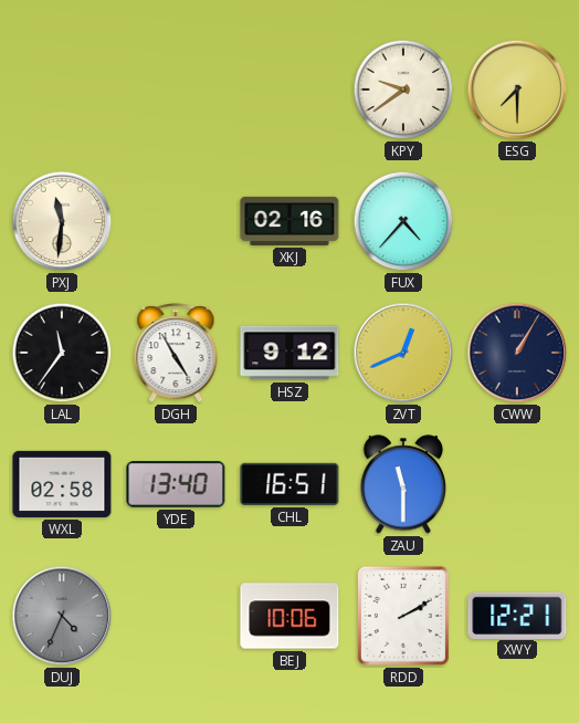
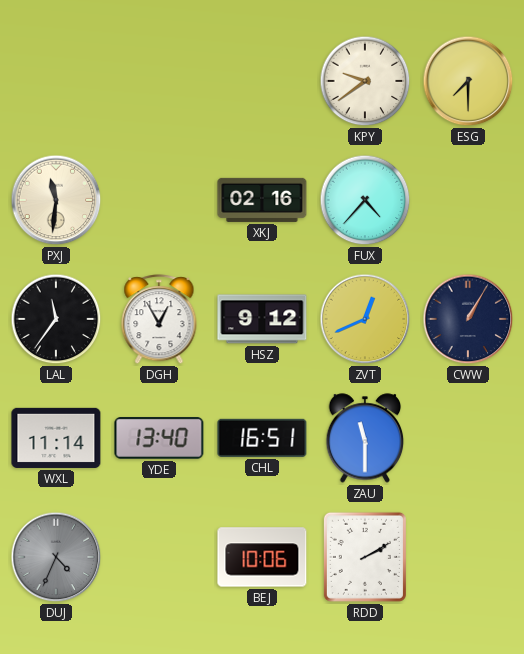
DGH: 4:55 -> 12:55 (159, 320)
WXL: 02:58 -> 11:14 (56, 438)
XWY: 12:21 -> none (517, 615)
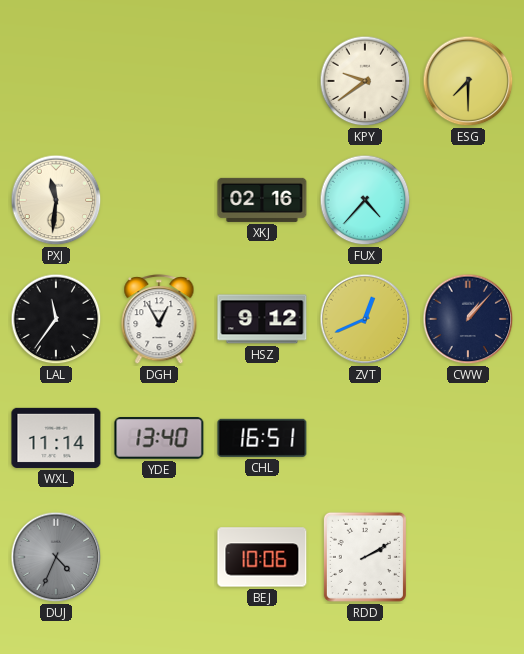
CWW: 1:05 -> 1:07 (468, 319)
ZAU: 11:30 -> none (365, 438)
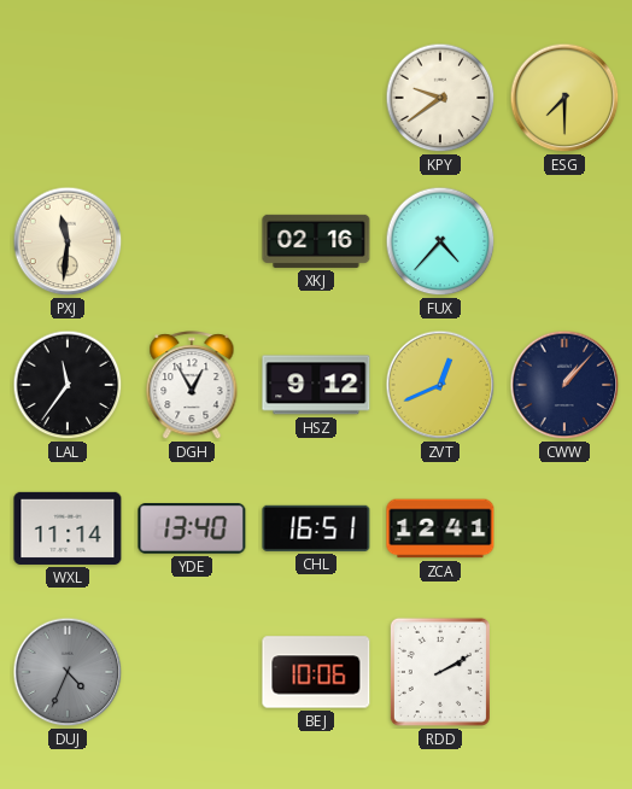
ZCA: none -> 12:41 (440, 528)
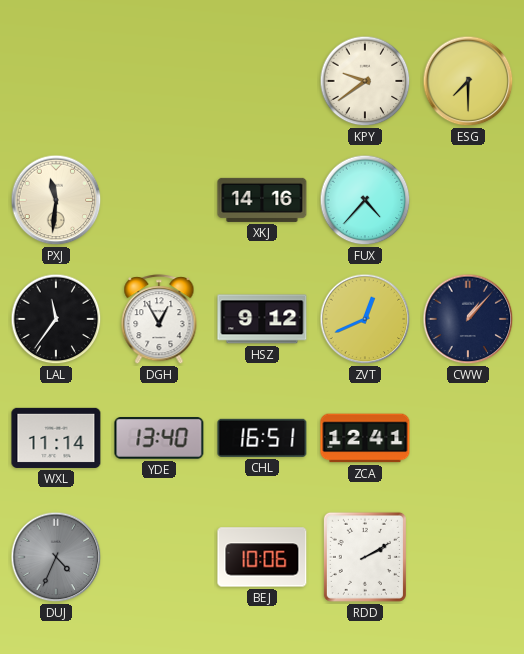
XKJ: 02:16 -> 14:16 (262, 200)
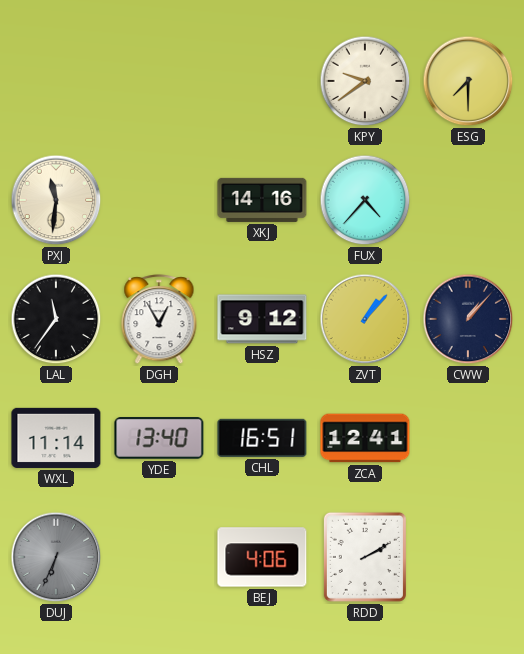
ZVT: 12:41 -> 1:07 (365, 319)
DUJ: 4:34 -> 6:34 (56, 557)
BEJ: 10:06 -> 4:06 (262, 557)
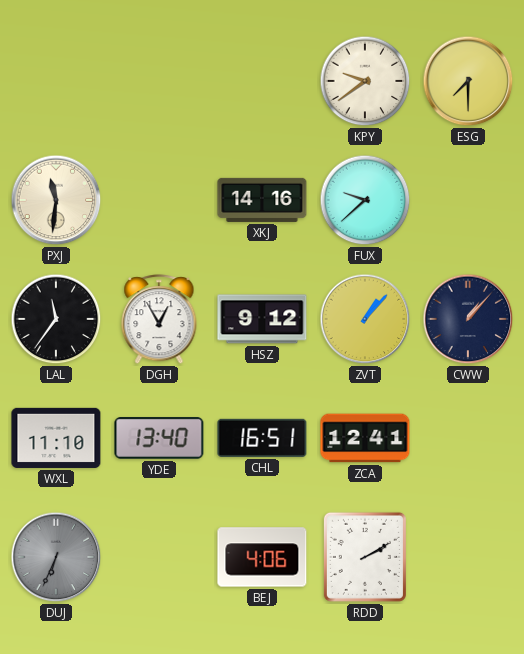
FUX: 4:37 -> 9:38 (365, 200)
WXL: 11:14 -> 11:10 (56, 438)
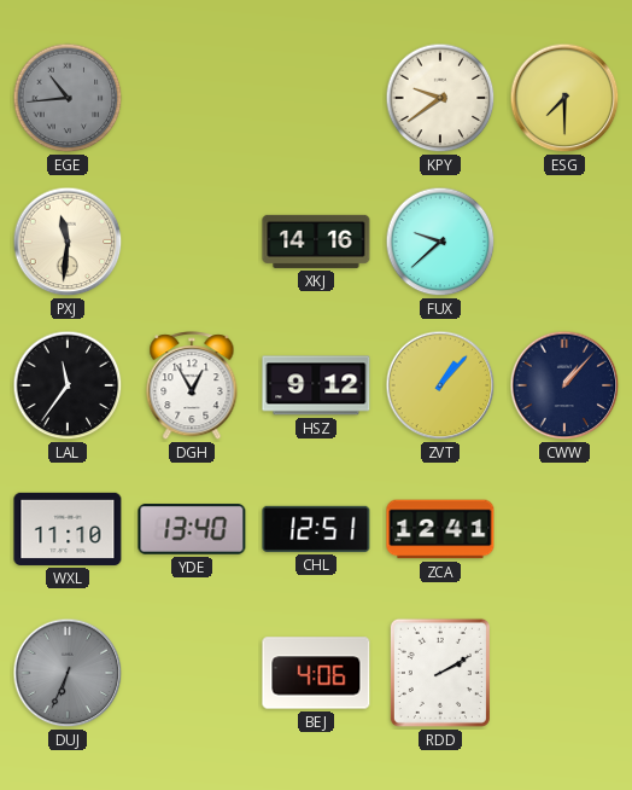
EGE: none -> 10:44 (68, 98)
CHL: 16:51 -> 12:51 (316, 529)
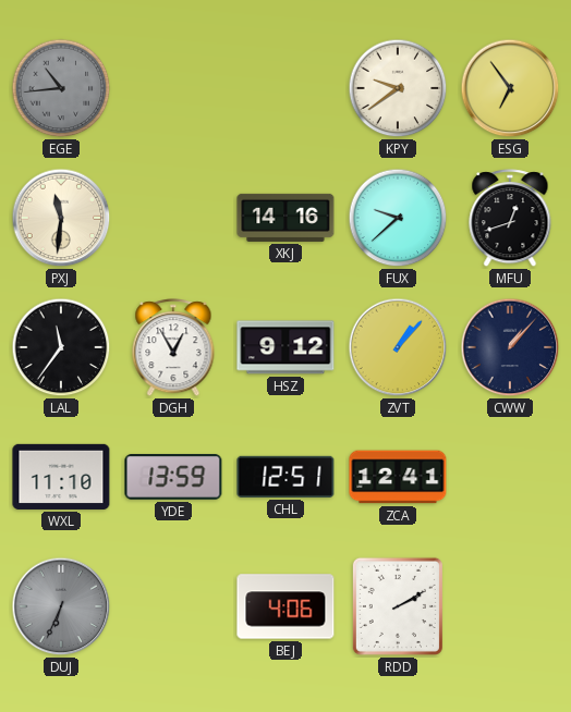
ESG: 7:30 -> 6:54 (510, 88)
MFU: none -> 12:42 (510, 219)
YDE: 13:40 -> 13:59 (173, 478)
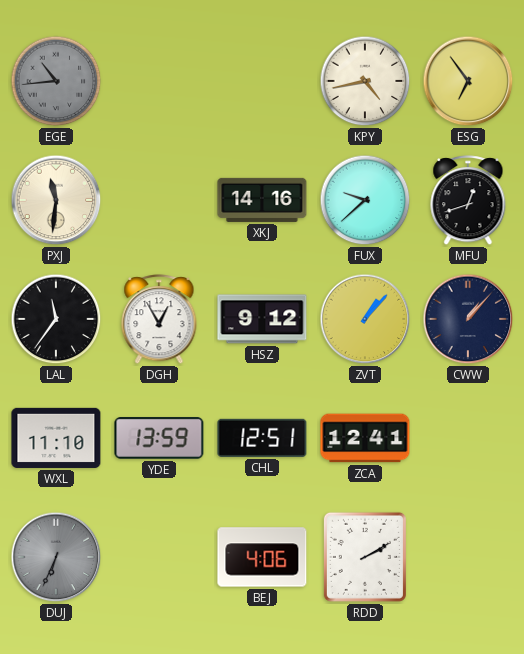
KPY: 9:39 -> 4:43 (365, 81)
